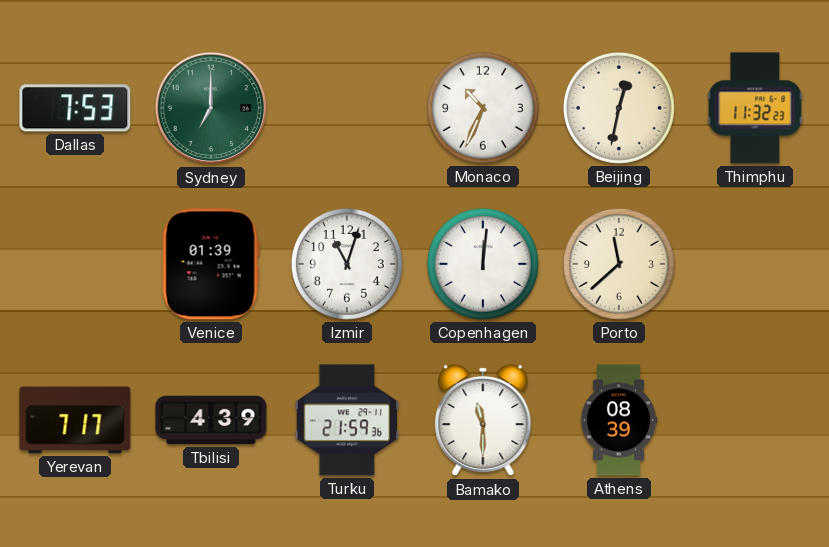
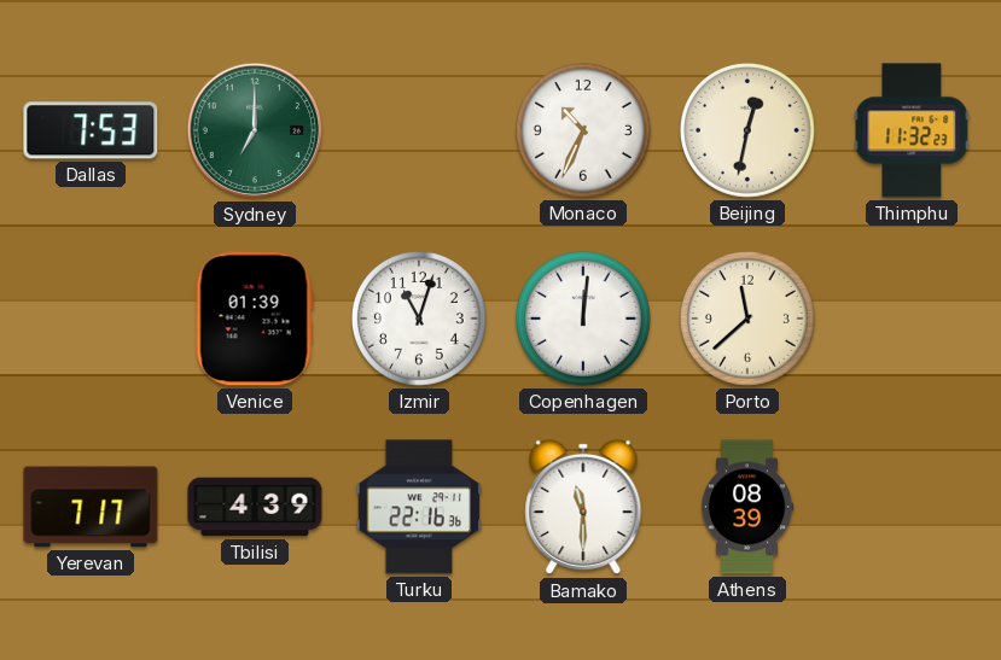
Turku: 21:59 -> 22:16 (418, 507)
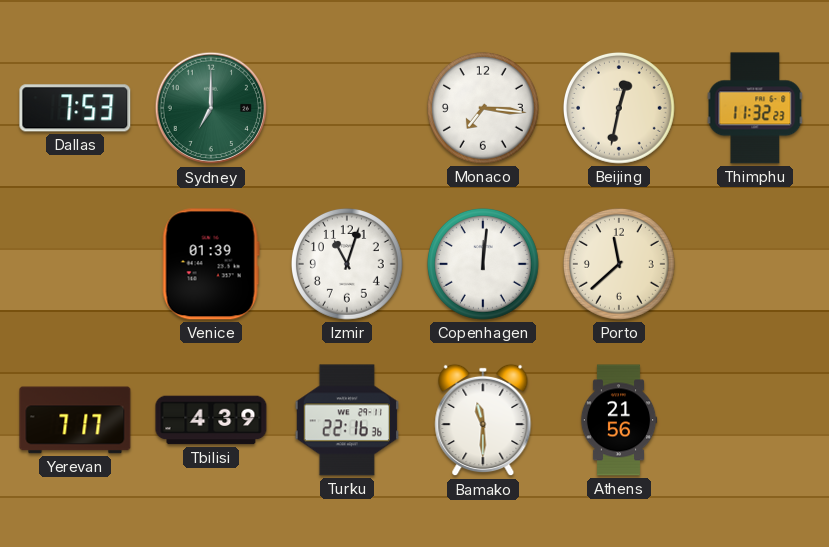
Monaco: 10:34 -> 7:16 (483, 108)
Athens: 08:39 -> 21:56 (619, 420)
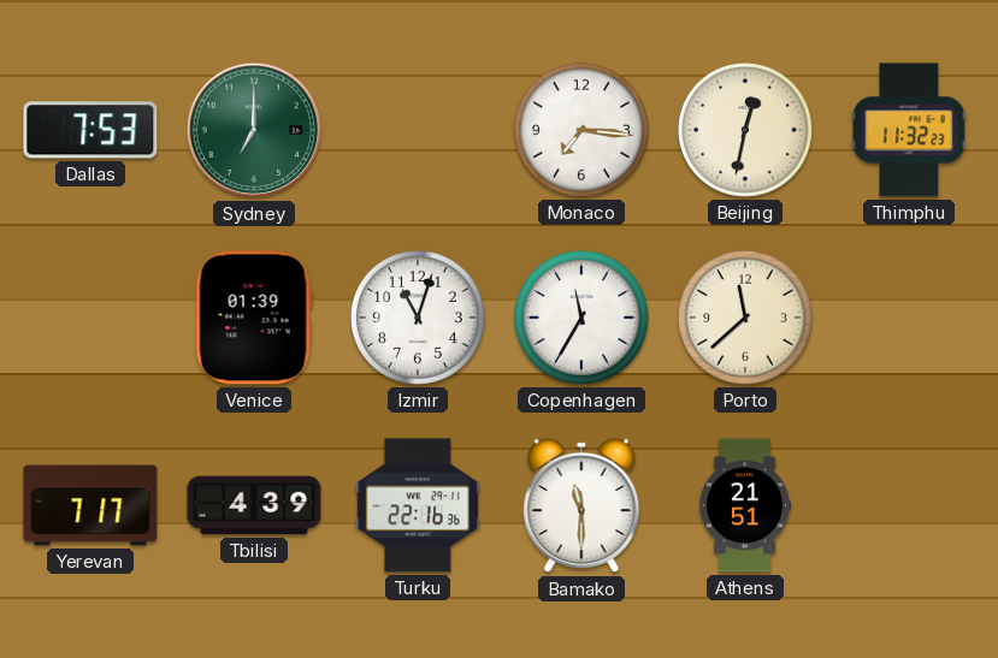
Copenhagen: 12:01 -> 11:35 (581, 318)
Athens: 21:56 -> 21:51 (745, 505)
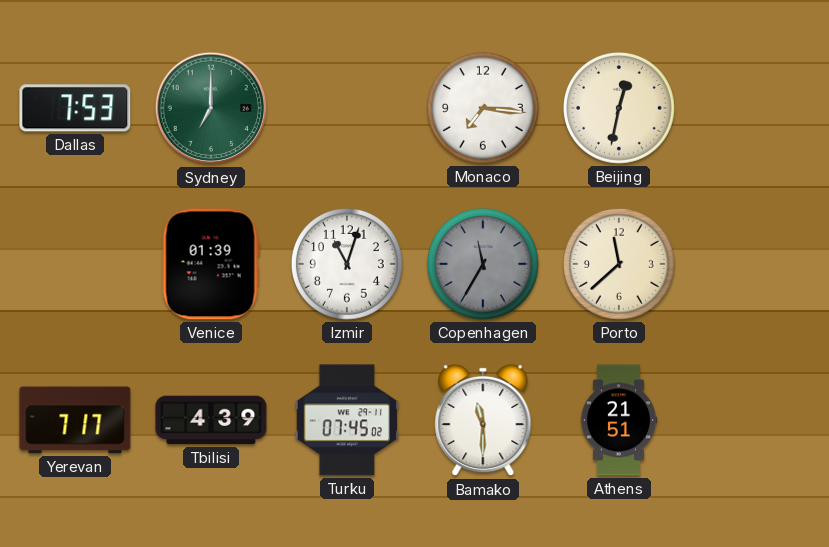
Thimphu: 11:32 -> none (909, 130)
Copenhagen dial: white -> grey (483, 264)
Turku: 22:16 -> 07:45 (346, 420)
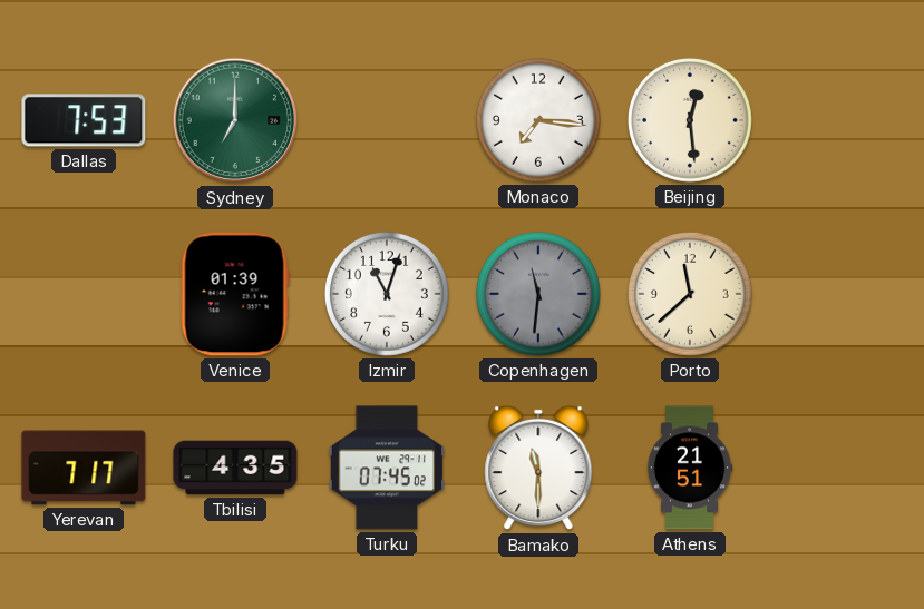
Beijing: 12:32 -> 12:29 (690, 120)
Copenhagen: 11:35 -> 11:31 (538, 294)
Tbilisi: 4:39 -> 4:35 (235, 468)
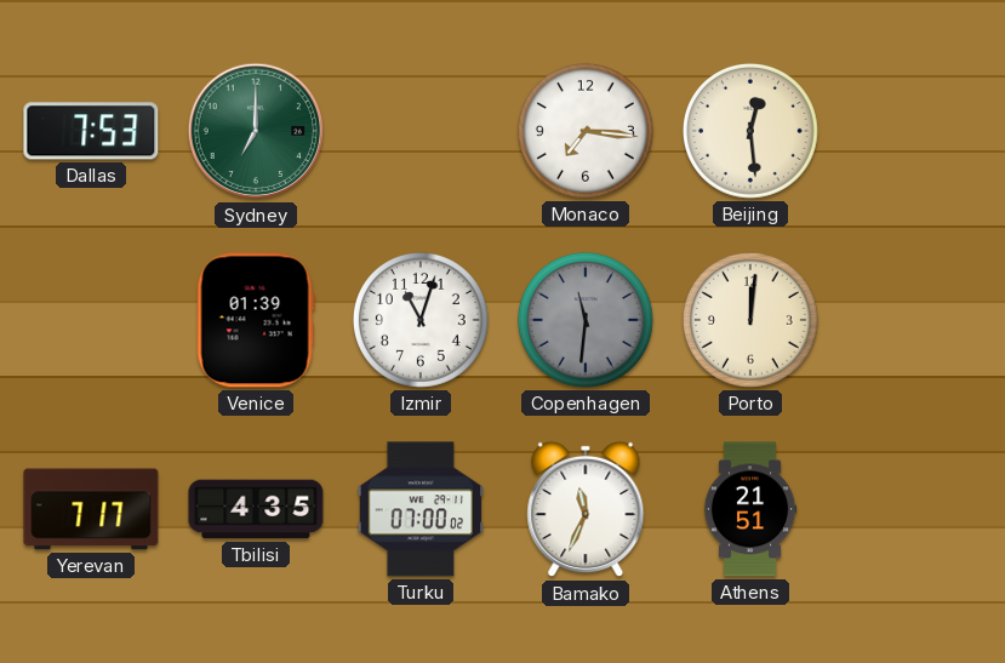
Porto: 11:38 -> 12:01 (750, 320)
Turku: 07:45 -> 07:00 (419, 509)
Bamako: 11:30 -> 11:34 (586, 509)
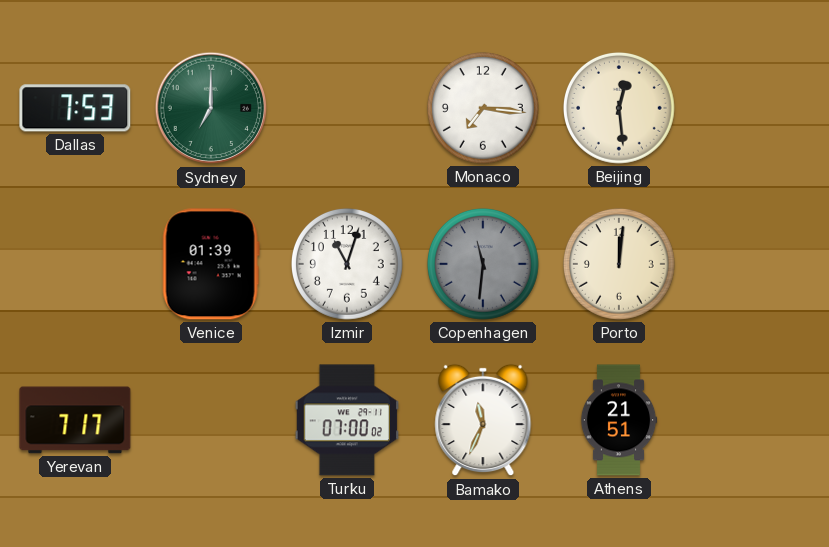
Tbilisi: 4:35 -> none (256, 509)
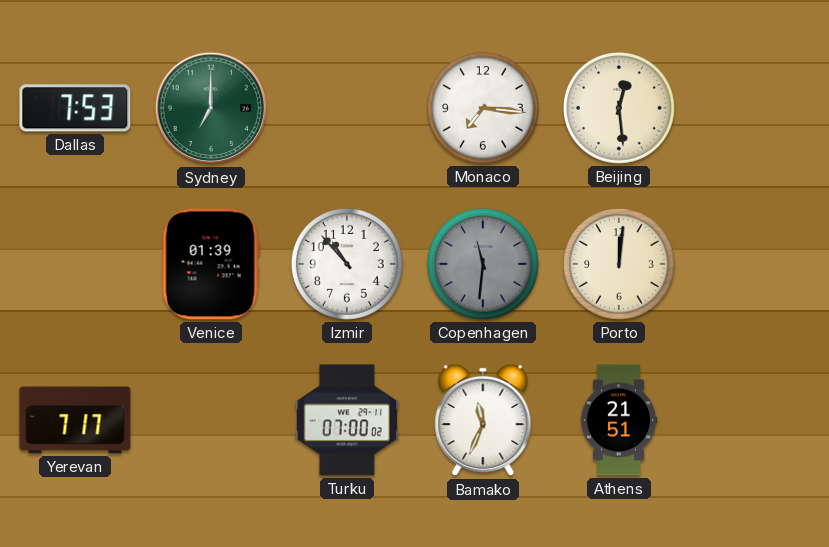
Izmir: 11:03 -> 10:53 (347, 264)
